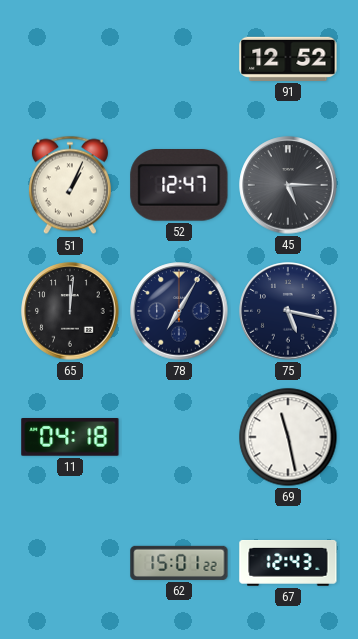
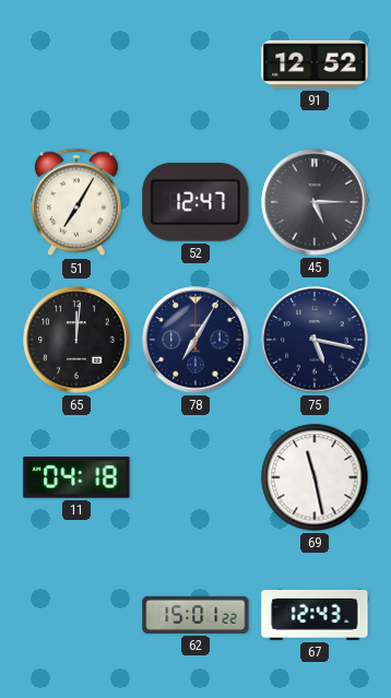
51: 1:04 -> 7:05 (76, 202)
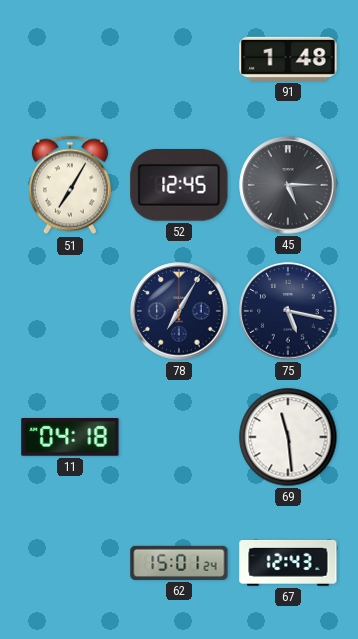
91: 12:52 -> 1:48 (288, 59)
52: 12:47 -> 12:45 (179, 185)
65: 12:01 -> none (76, 340)
69: 11:28 -> 11:29 (288, 437)
62: 15:01:22 -> 15:01:24 (179, 563)
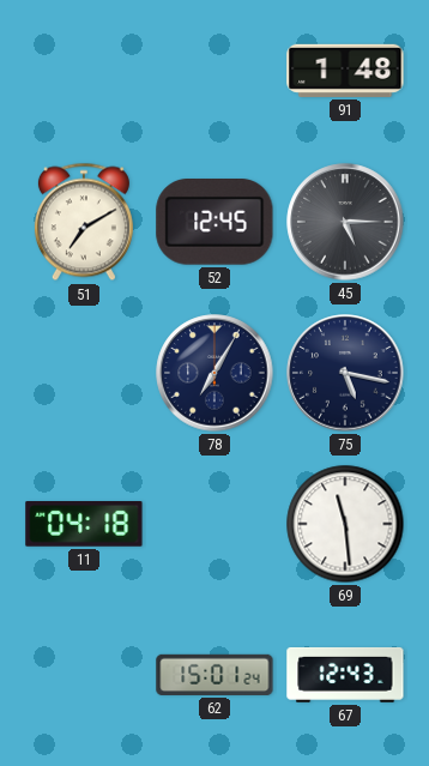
51: 7:05 -> 7:10 (84, 222)
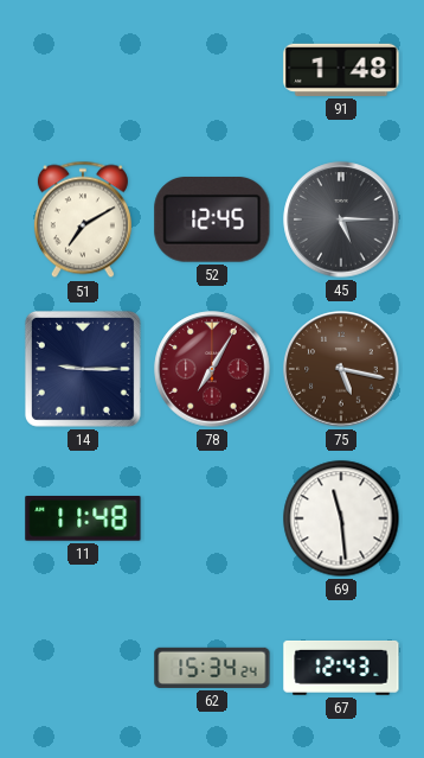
14: none -> 9:15 (83, 369)
78 dial: navy -> burgundy (212, 369)
75 dial: navy -> brown (341, 369)
11: 04:18 -> 11:48 (83, 520)
62: 15:01 -> 15:34 (212, 668)
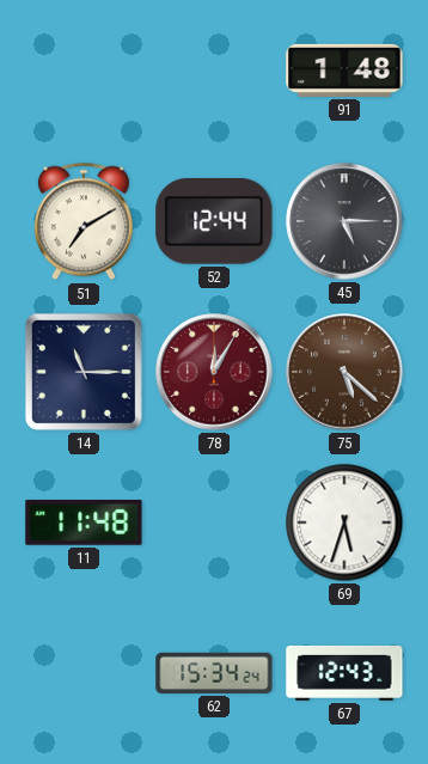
52: 12:45 -> 12:44 (214, 221)
14: 9:15 -> 11:15 (84, 372)
78: 7:05 -> 12:05 (214, 372)
75: 5:17 -> 5:22 (344, 372)
69: 11:29 -> 5:33 (344, 522)
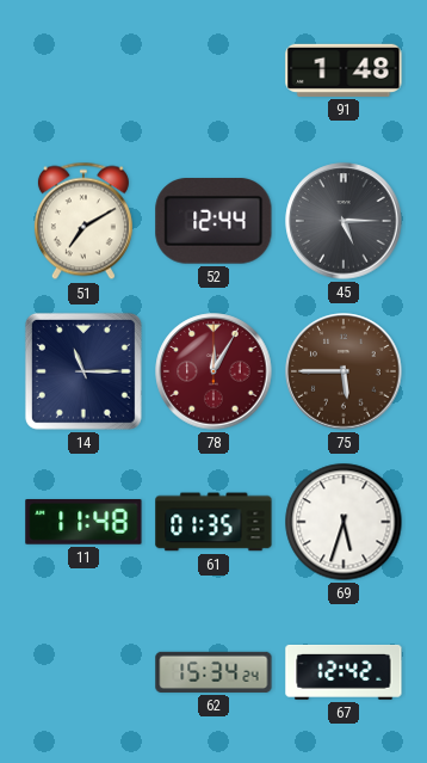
75: 5:22 -> 5:45 (344, 371)
61: none -> 01:35 (213, 522)
67: 12:43 -> 12:42 (344, 672)
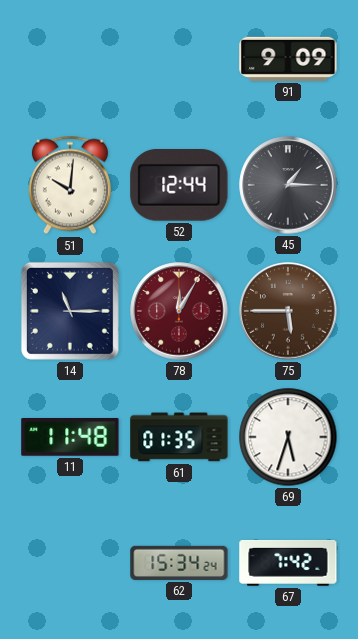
91: 1:48 -> 9:09 (288, 59)
51: 7:10 -> 10:01 (70, 185)
45: 5:15 -> 1:15 (288, 185)
67: 12:42 -> 7:42 (288, 563)
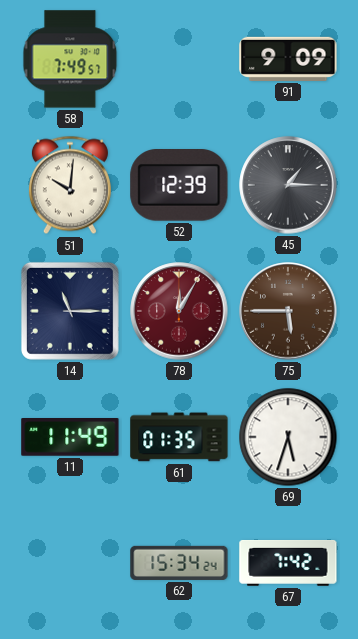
58: none -> 7:49 (70, 59)
52: 12:44 -> 12:39 (179, 185)
11: 11:48 -> 11:49 (70, 438)
